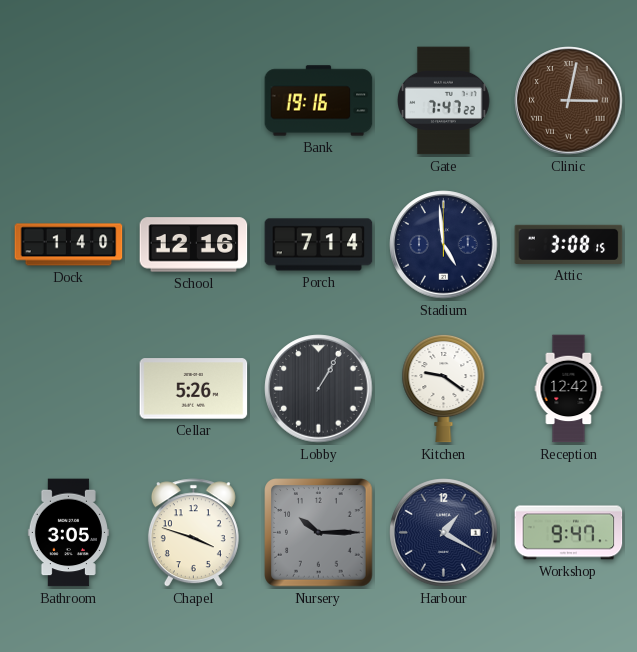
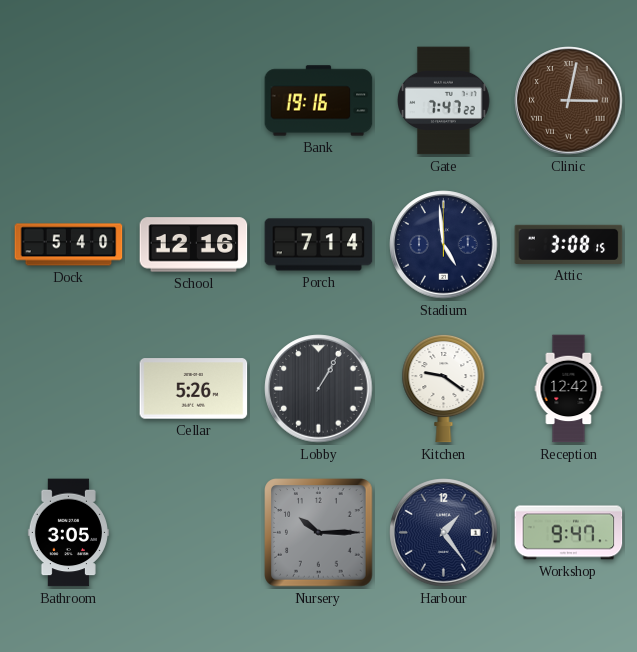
Dock: 1:40 -> 5:40 (69, 245)
Chapel: 3:48 -> none (193, 533)
Harbour: 1:20 -> 1:24 (444, 533)
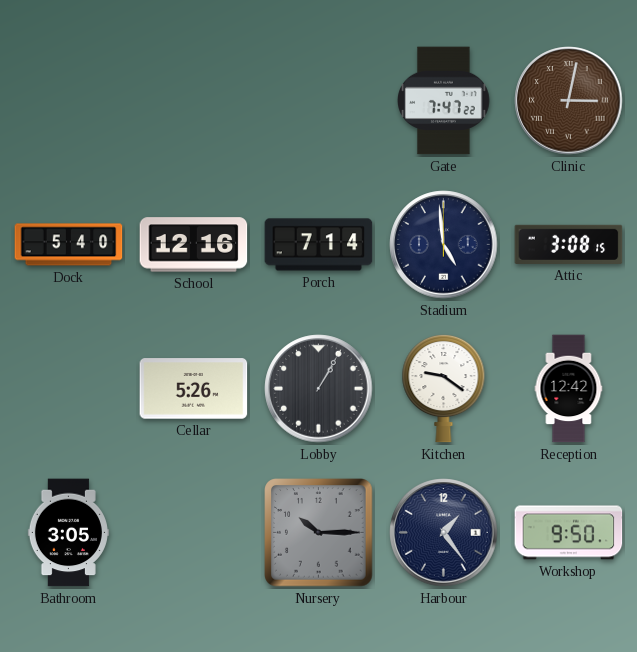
Bank: 19:16 -> none (319, 101)
Workshop: 9:47 -> 9:50 (569, 533)
